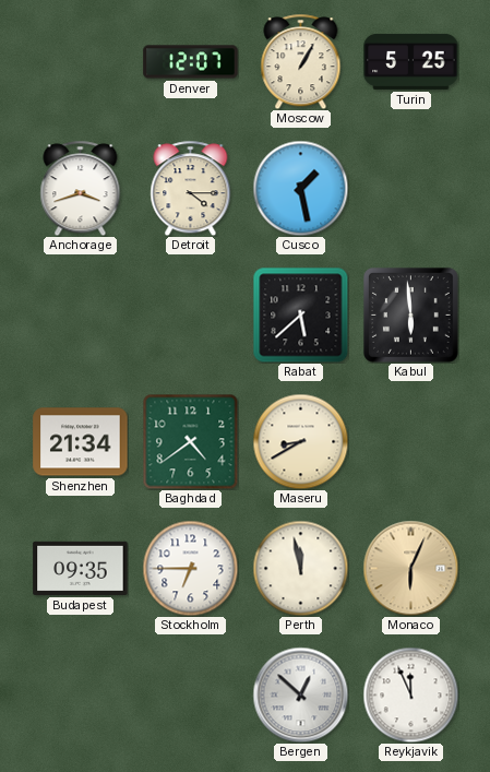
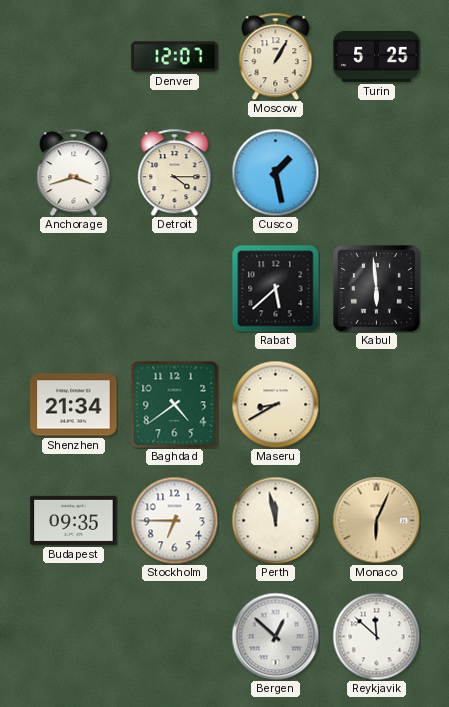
Reykjavik: 11:56 -> 11:52 (376, 636)
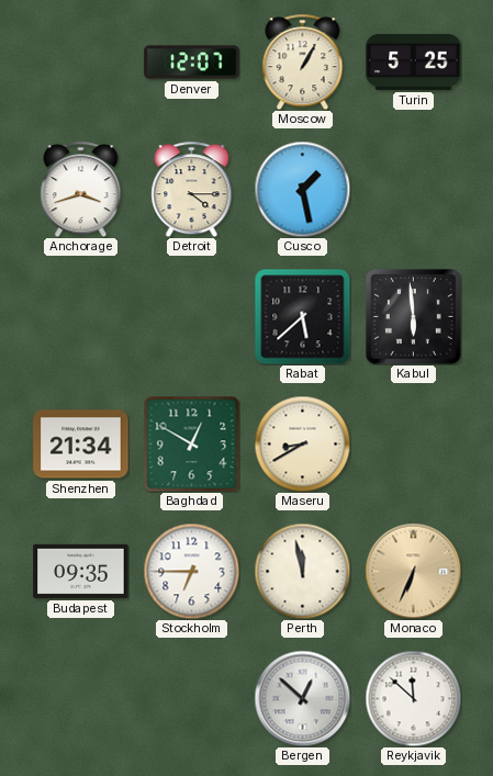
Baghdad: 4:39 -> 12:50 (191, 443)
Monaco: 6:04 -> 6:34 (413, 571)
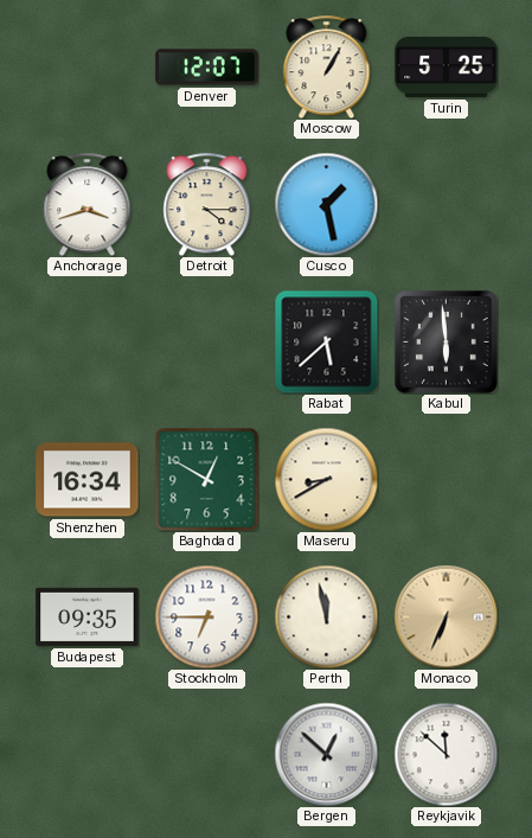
Shenzhen: 21:34 -> 16:34 (88, 480)
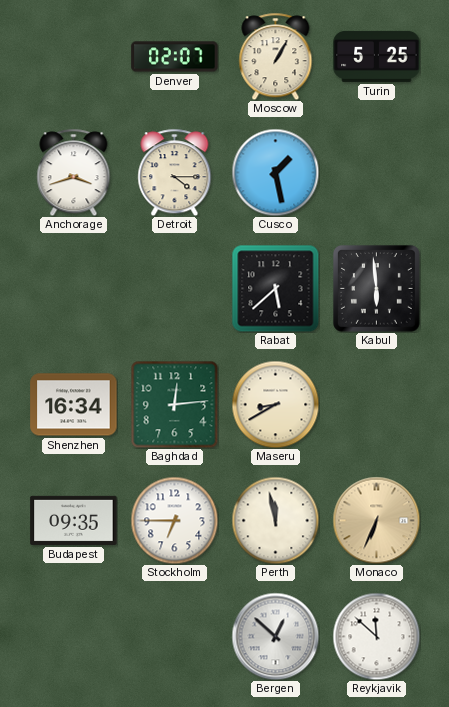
Denver: 12:07 -> 02:07 (175, 57)
Baghdad: 12:50 -> 12:14 (174, 404)
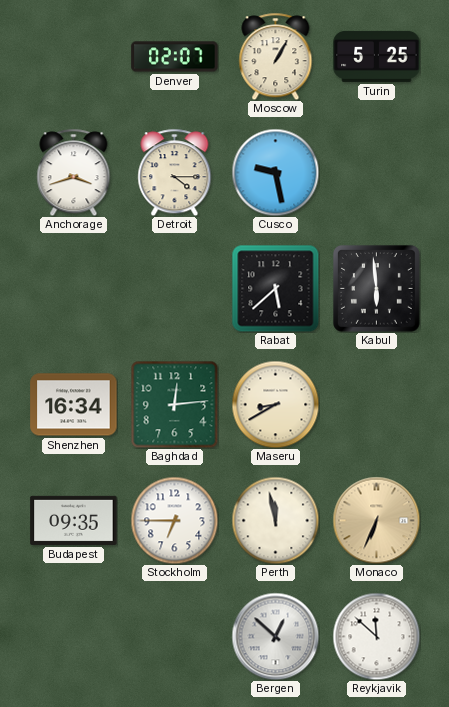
Cusco: 1:28 -> 9:28 (275, 172)
